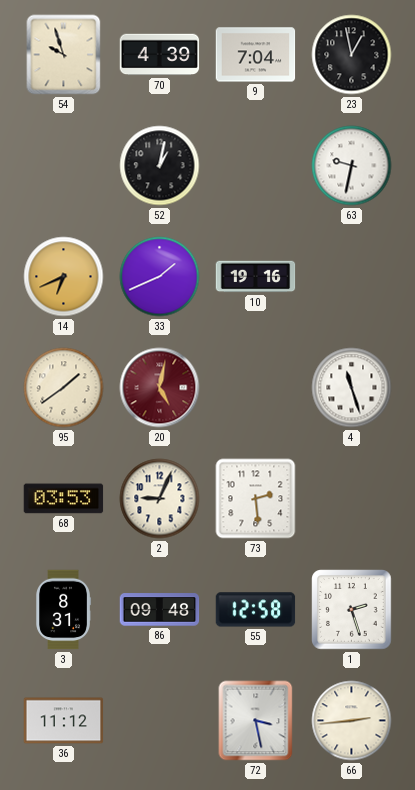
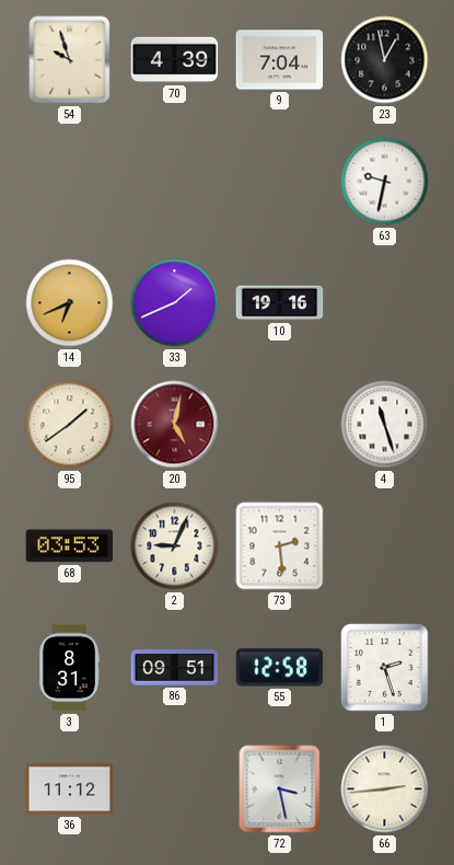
52: 1:02 -> none (160, 166)
86: 09:48 -> 09:51 (175, 668)
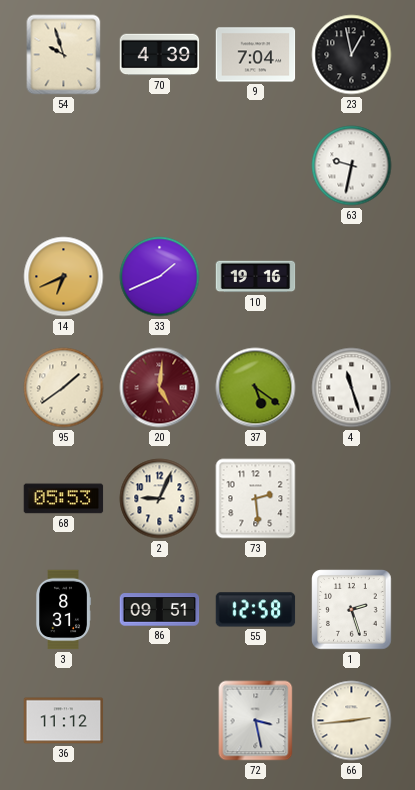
20: 5:02 -> 5:01 (160, 388)
37: none -> 5:21 (256, 388)
68: 03:53 -> 05:53 (64, 499)
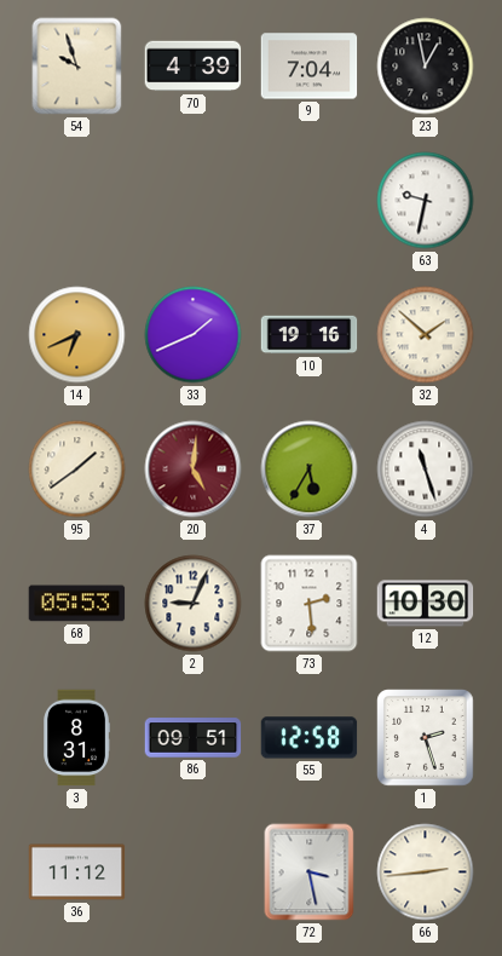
32: none -> 1:52 (426, 335)
37: 5:21 -> 5:35 (310, 470)
12: none -> 10:30 (426, 604)
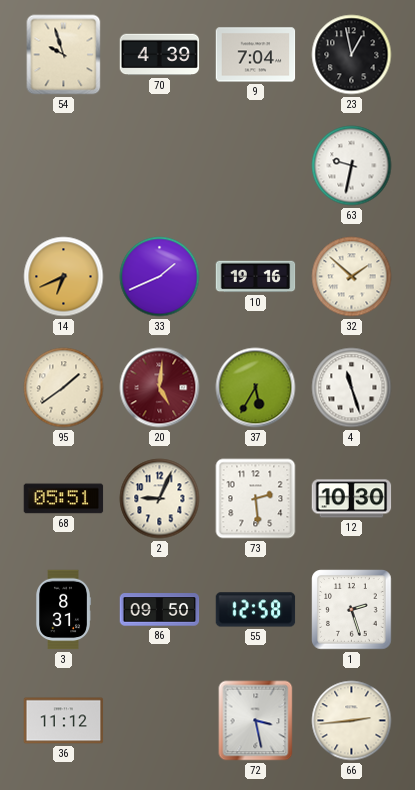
68: 05:53 -> 05:51 (64, 499)
86: 09:51 -> 09:50 (160, 610)
